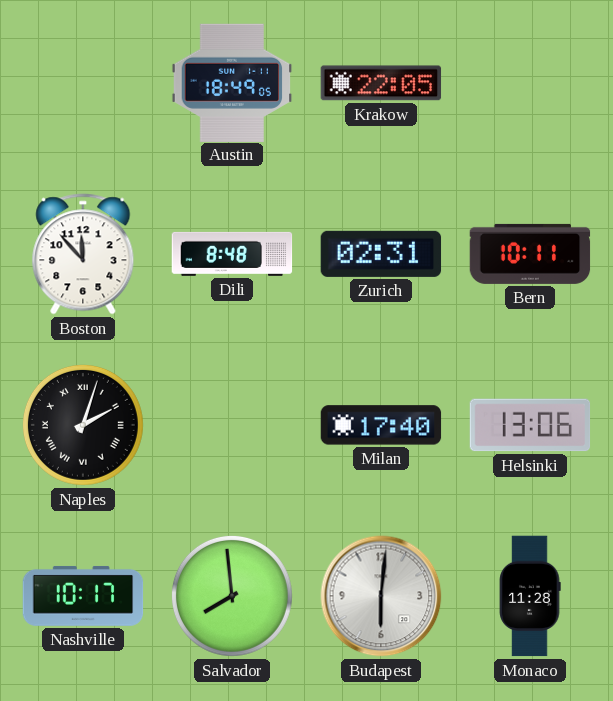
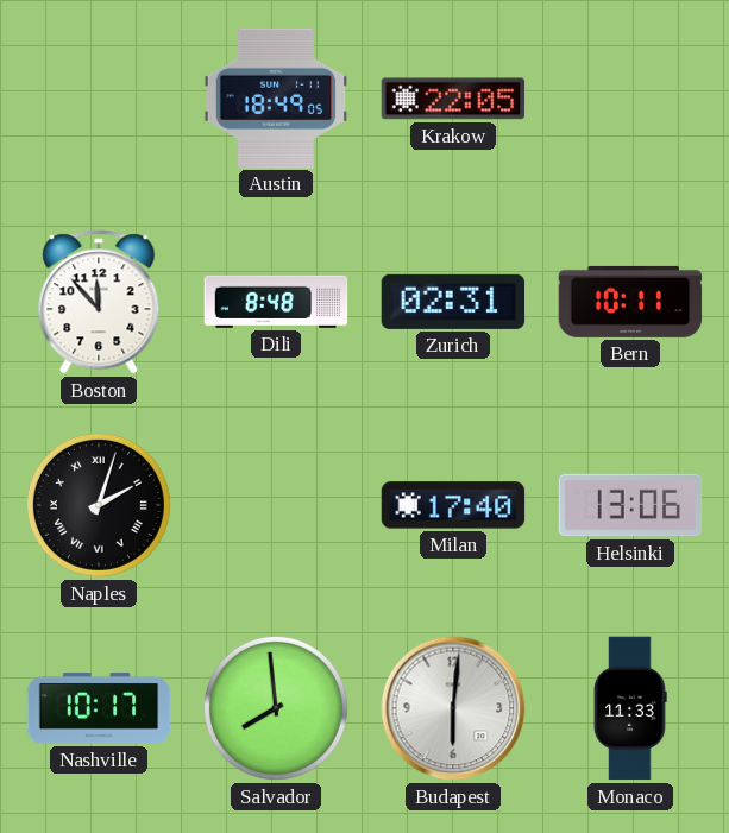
Monaco: 11:28 -> 11:33 (630, 708)
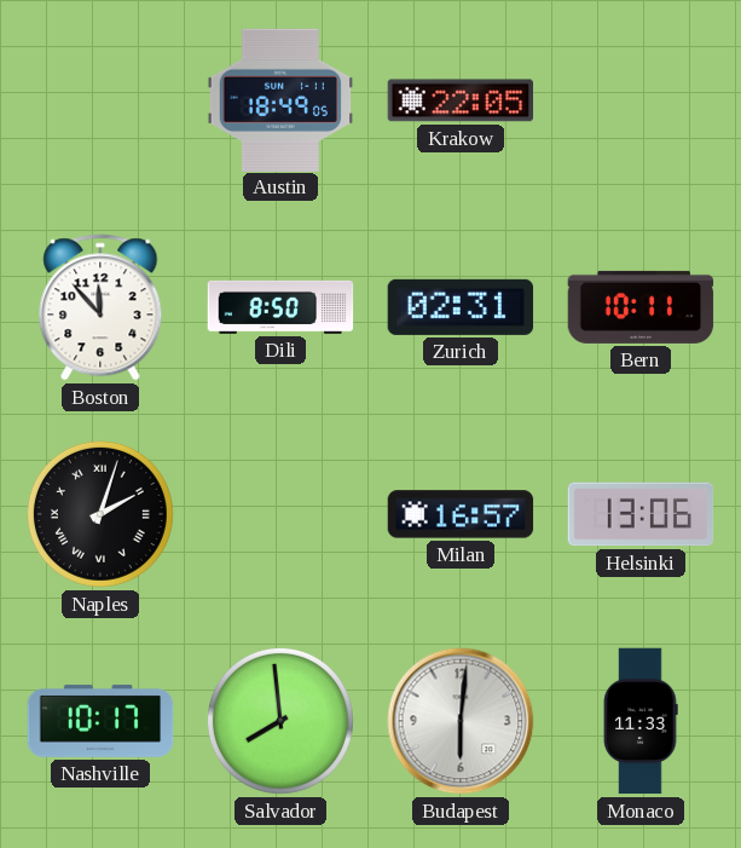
Dili: 8:48 -> 8:50 (280, 307)
Milan: 17:40 -> 16:57 (461, 514)
